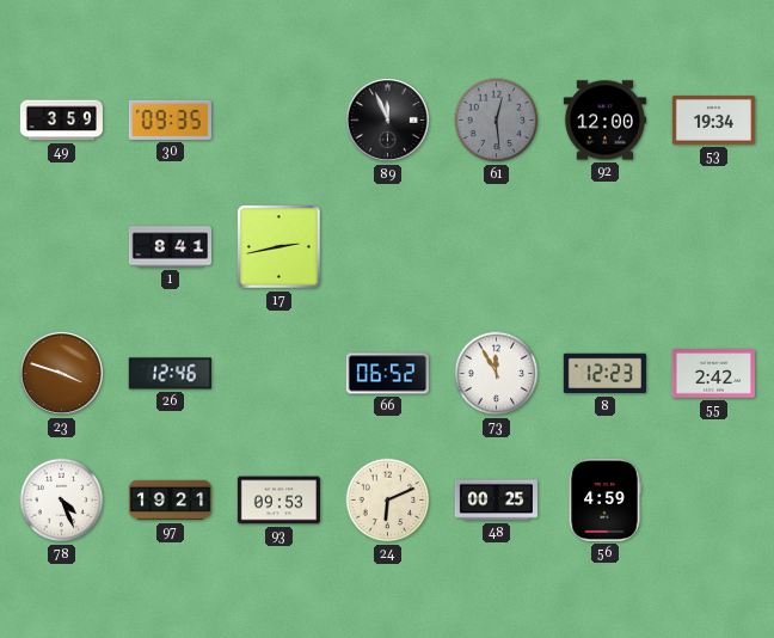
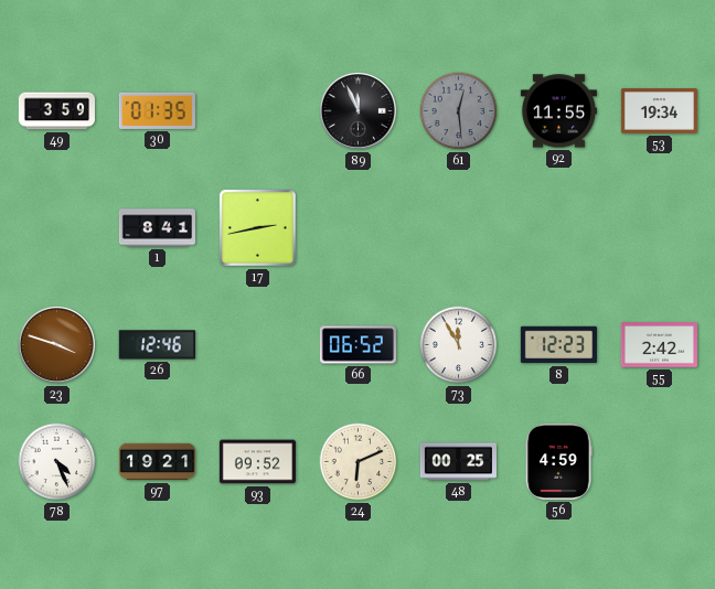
30: 09:35 -> 01:35 (157, 110)
92: 12:00 -> 11:55 (558, 111)
93: 09:53 -> 09:52 (257, 462)
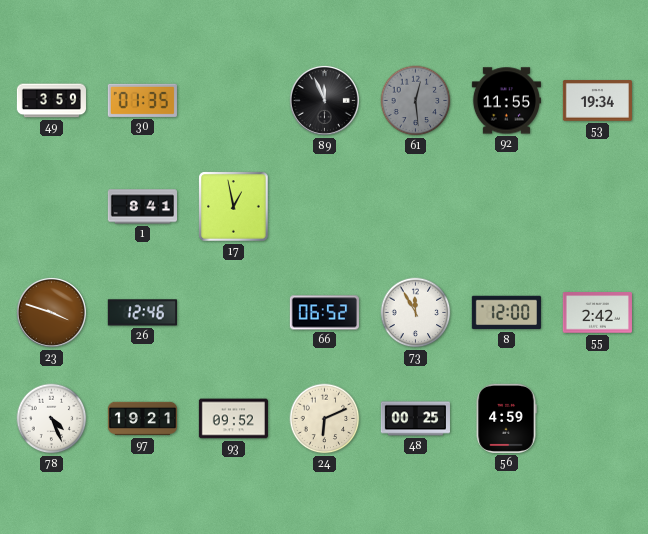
17: 2:43 -> 12:58 (234, 207)
8: 12:23 -> 12:00 (506, 313)
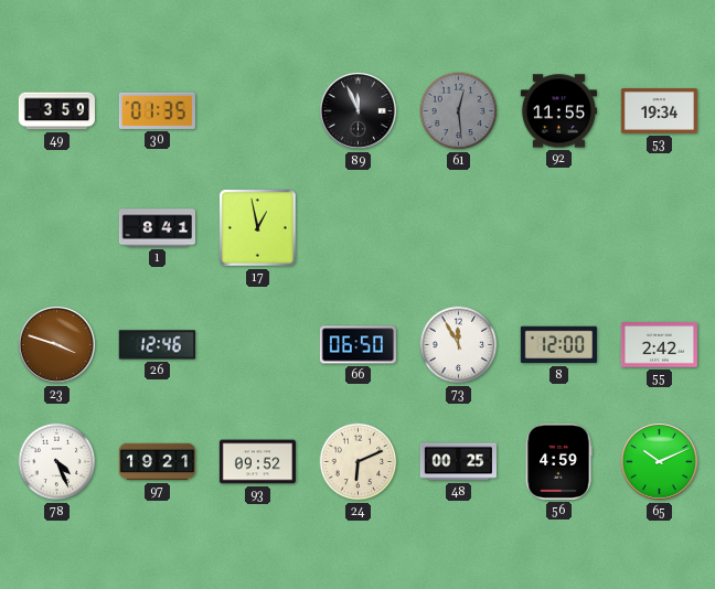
66: 06:52 -> 06:50 (357, 345)
65: none -> 10:11 (659, 461)
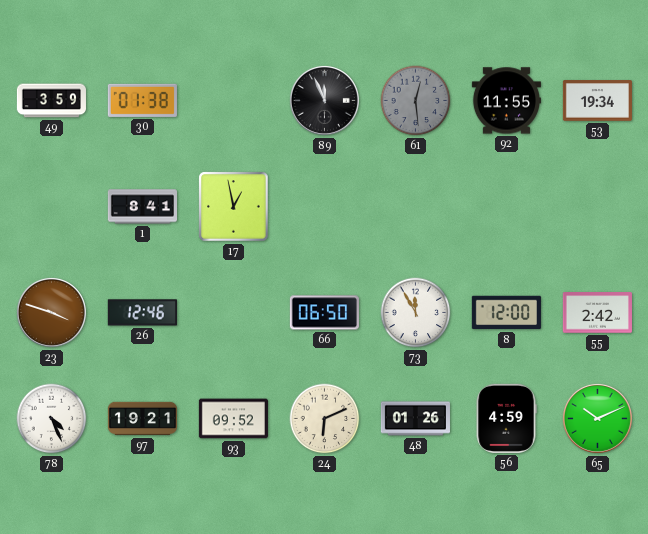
30: 01:35 -> 01:38 (142, 100)
48: 00:25 -> 01:26 (415, 419)
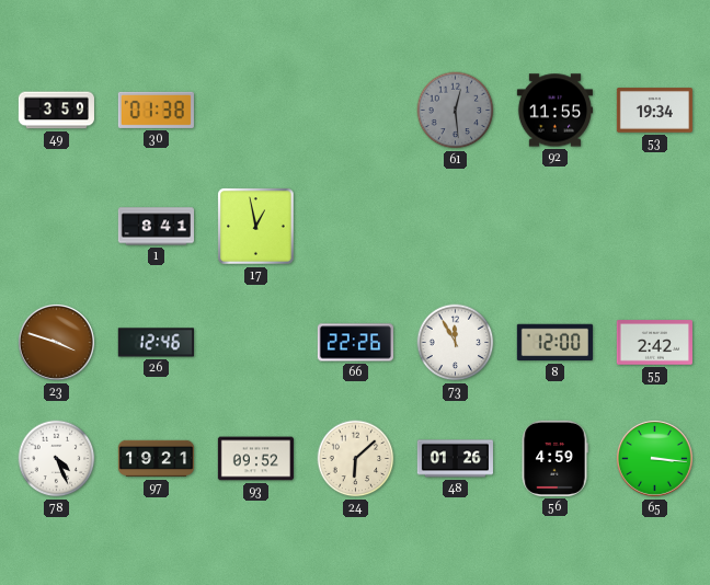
89: 11:56 -> none (324, 100)
66: 06:50 -> 22:26 (355, 343)
24: 6:11 -> 6:08 (356, 459)
65: 10:11 -> 3:16 (654, 458)
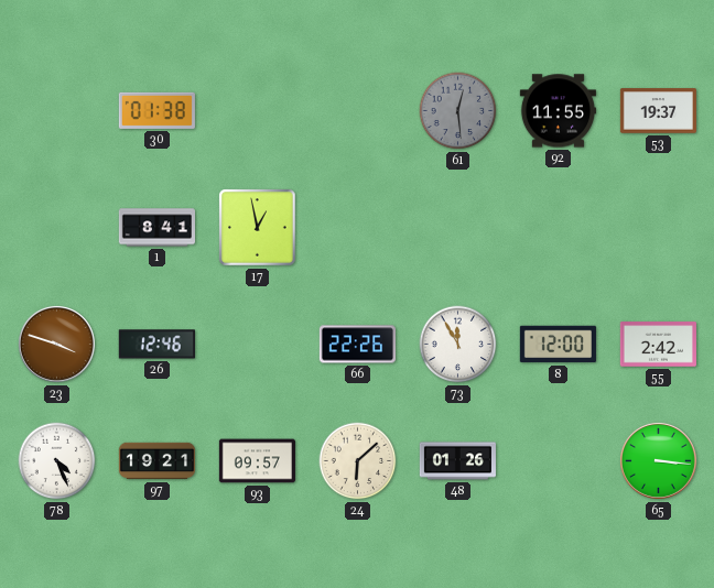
49: 3:59 -> none (56, 111)
53: 19:34 -> 19:37 (658, 111)
93: 09:52 -> 09:57 (257, 461)
56: 4:59 -> none (554, 458)
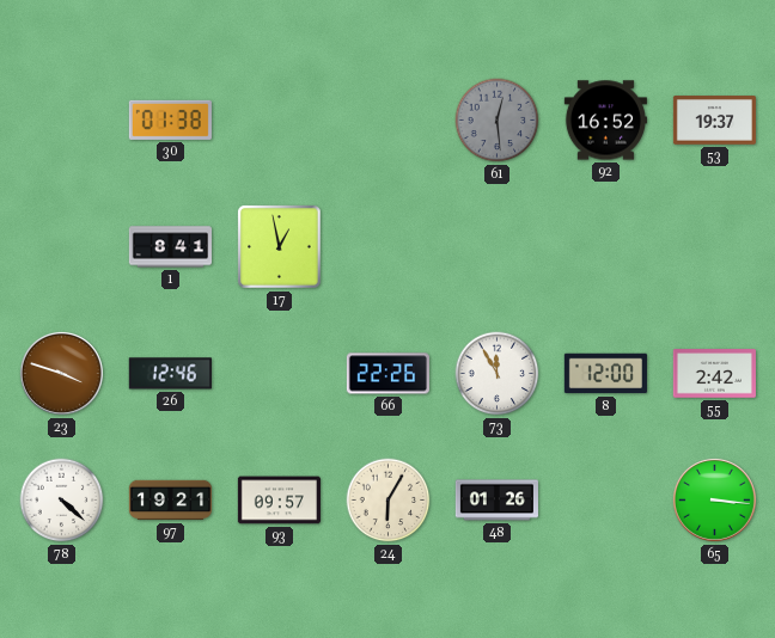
92: 11:55 -> 16:52 (605, 121)
78: 4:26 -> 4:22 (62, 501)
24: 6:08 -> 6:05 (389, 501)
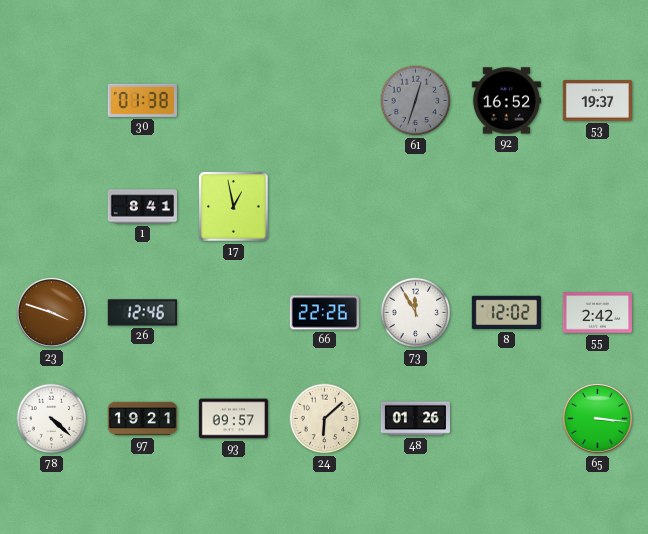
61: 12:29 -> 12:33 (416, 101)
8: 12:00 -> 12:02 (506, 313)
24: 6:05 -> 6:08 (325, 419)
